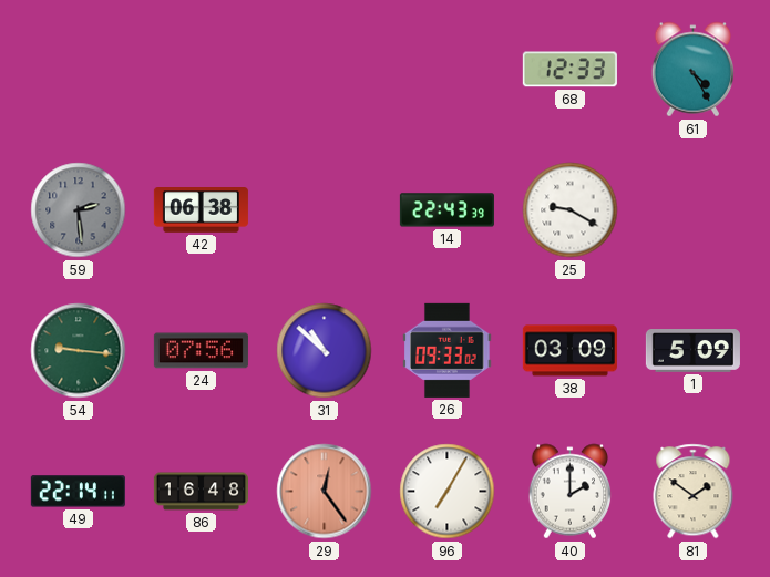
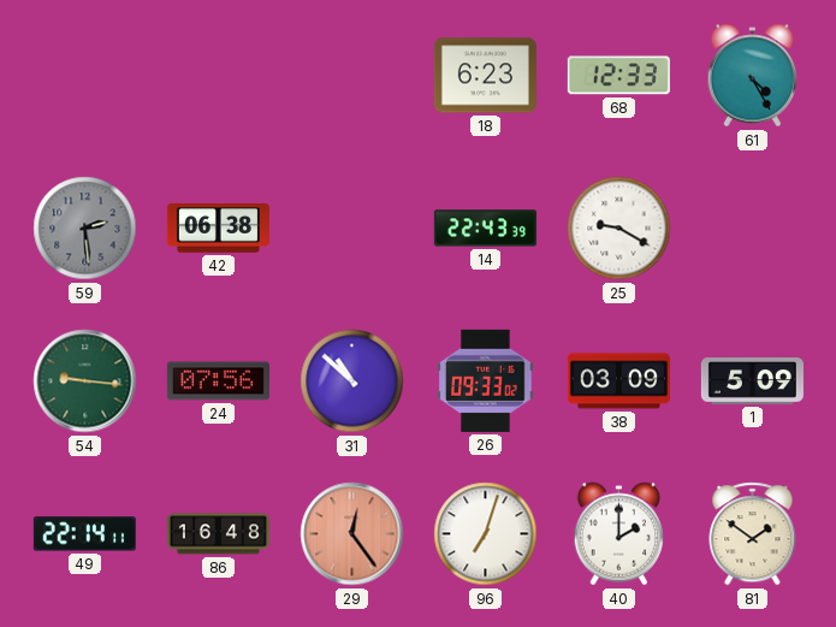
18: none -> 6:23 (485, 76)
96: 7:05 -> 7:03 (486, 534)
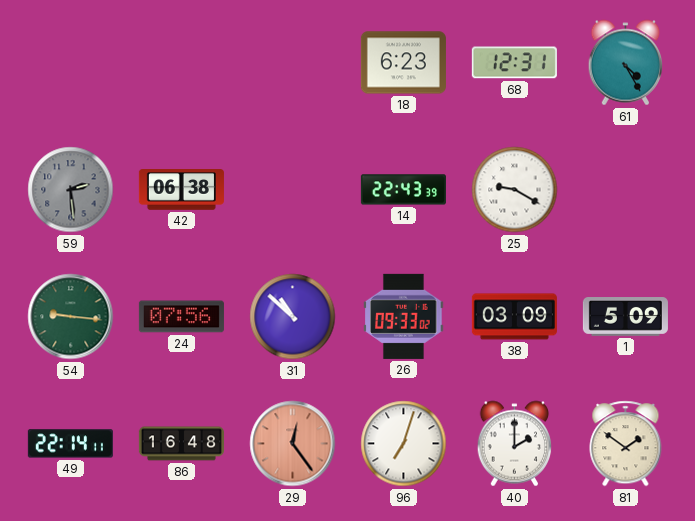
68: 12:33 -> 12:31 (514, 63)
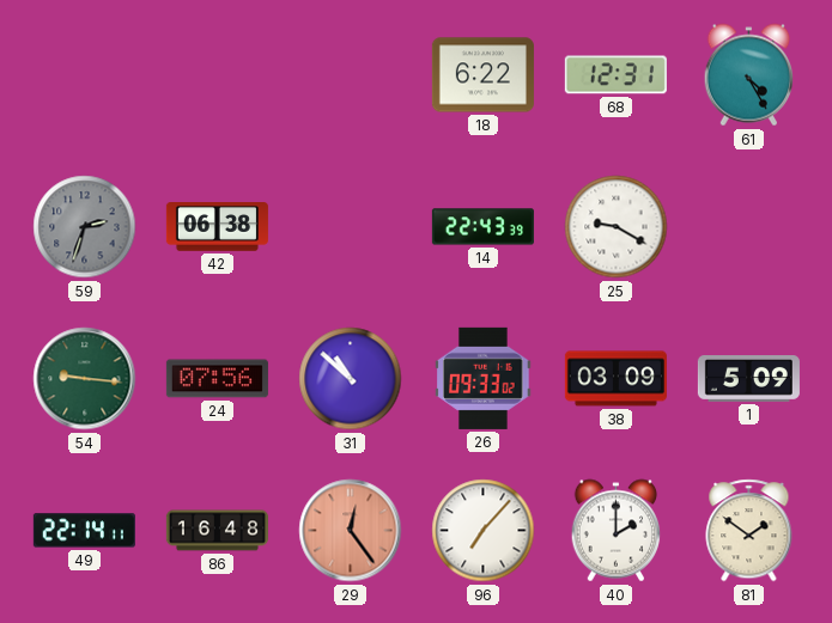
18: 6:23 -> 6:22 (482, 75)
59: 2:29 -> 2:33 (85, 227)
96: 7:03 -> 7:07 (484, 531)
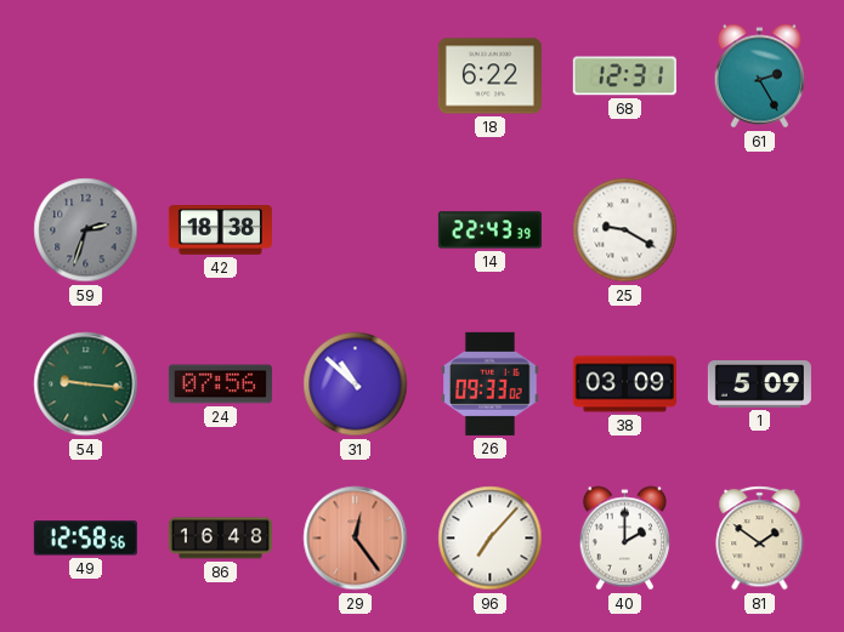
61: 4:25 -> 2:25 (760, 76)
42: 06:38 -> 18:38 (220, 230)
49: 22:14 -> 12:58 (85, 539)
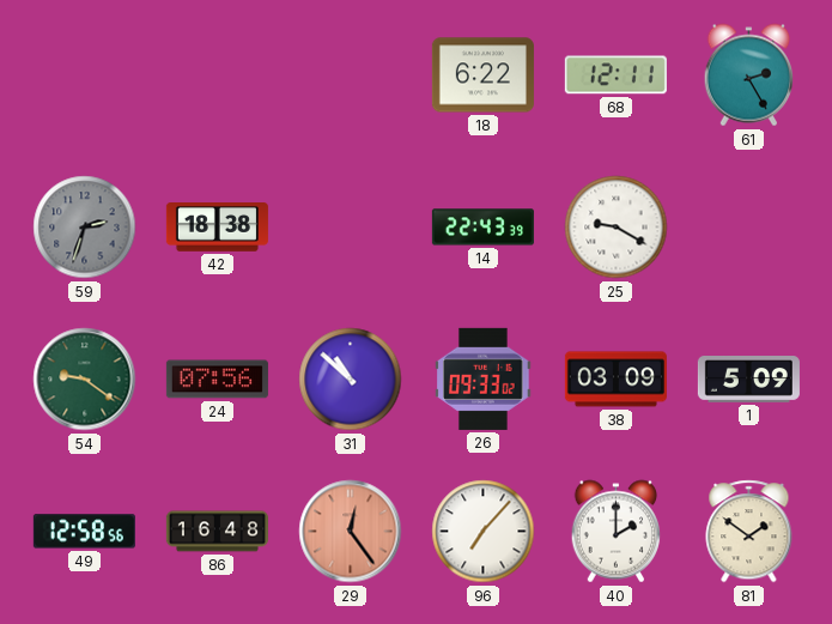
68: 12:31 -> 12:11 (615, 75)
54: 9:16 -> 9:21 (85, 380)
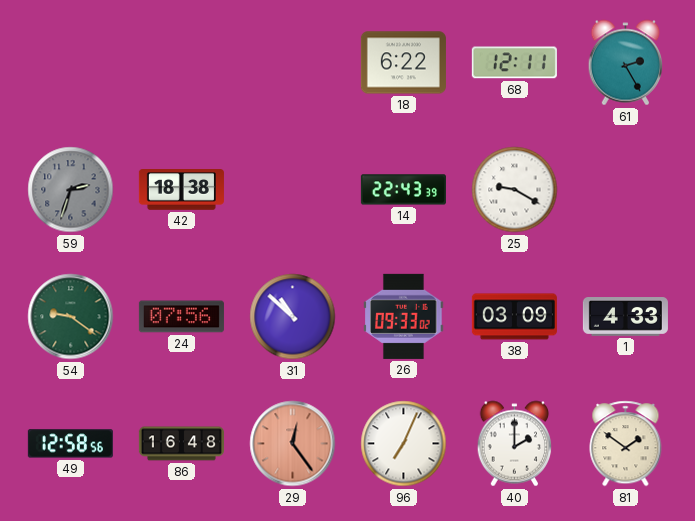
1: 5:09 -> 4:33 (625, 317)
96: 7:07 -> 7:04 (404, 444)
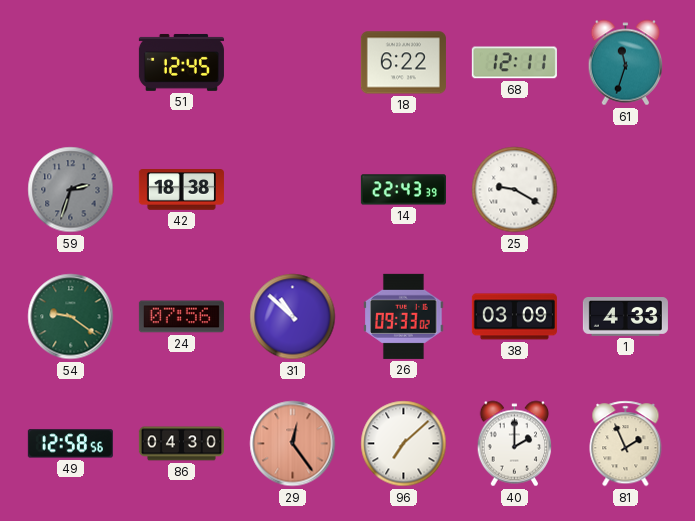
51: none -> 12:45 (181, 62)
61: 2:25 -> 11:33 (626, 63)
86: 16:48 -> 04:30 (181, 444)
96: 7:04 -> 7:08 (404, 444)
81: 1:51 -> 1:56 (626, 444)
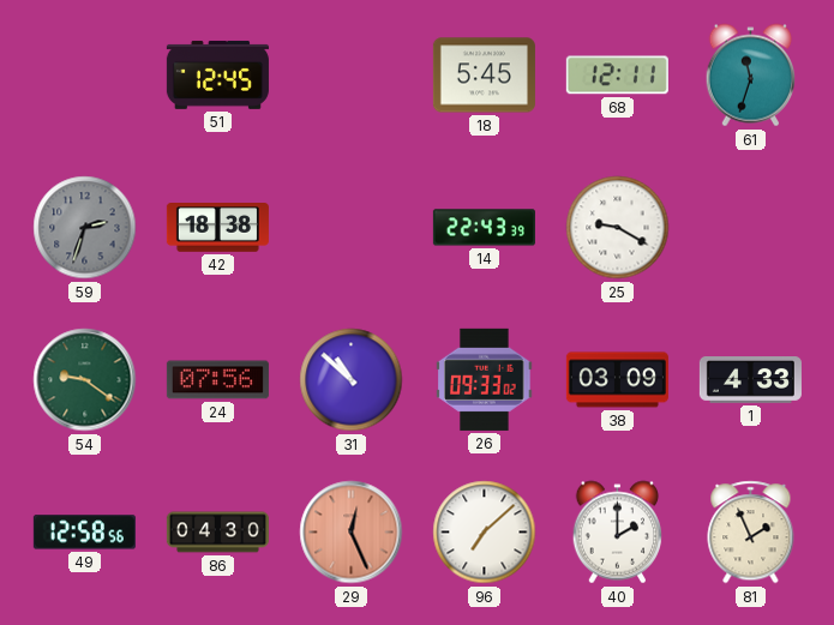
18: 6:22 -> 5:45 (484, 76)
29: 12:24 -> 12:26 (352, 533)
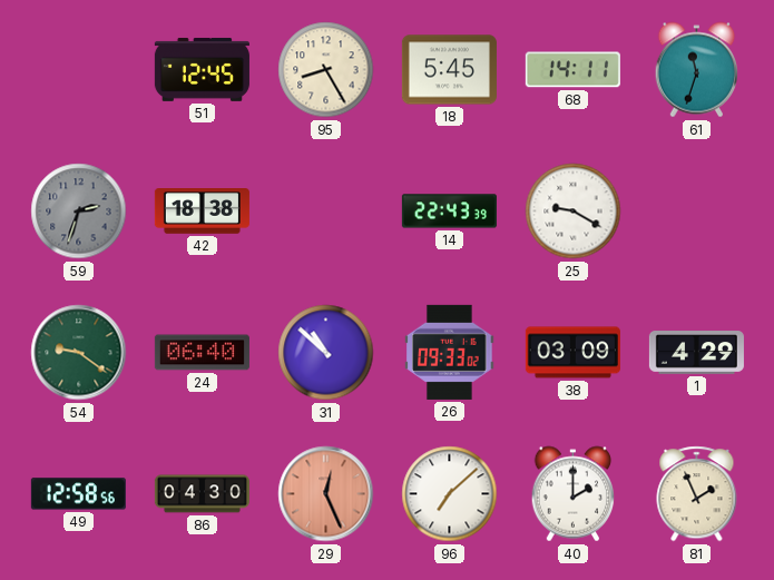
95: none -> 8:25 (326, 70)
68: 12:11 -> 14:11 (572, 70)
24: 07:56 -> 06:40 (202, 353)
1: 4:33 -> 4:29 (696, 353)
